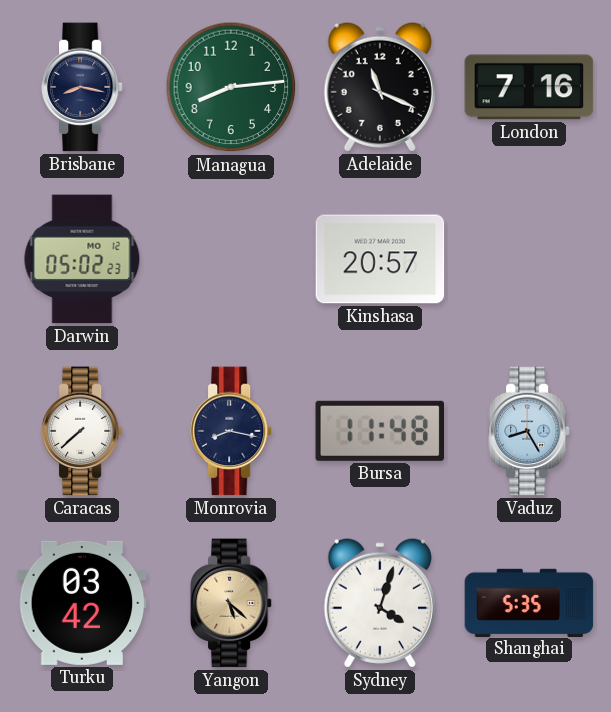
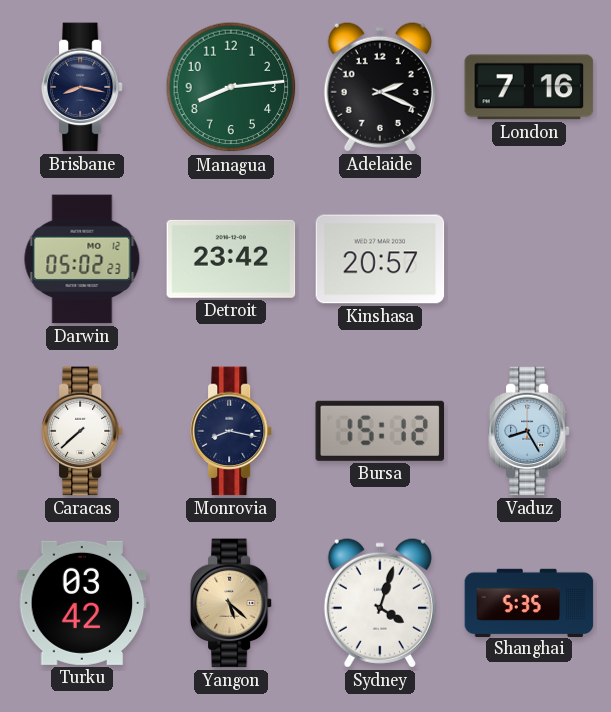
Adelaide: 11:19 -> 2:19 (380, 87)
Detroit: none -> 23:42 (231, 259)
Bursa: 11:48 -> 15:12 (380, 431)
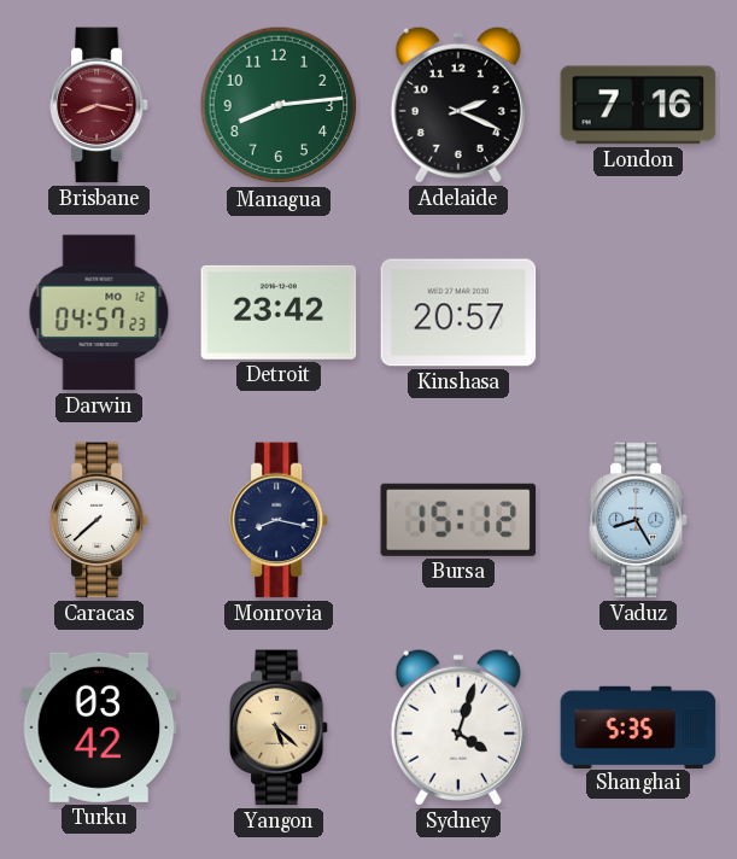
Brisbane dial: navy -> burgundy (99, 105)
Darwin: 05:02 -> 04:57 (99, 312)
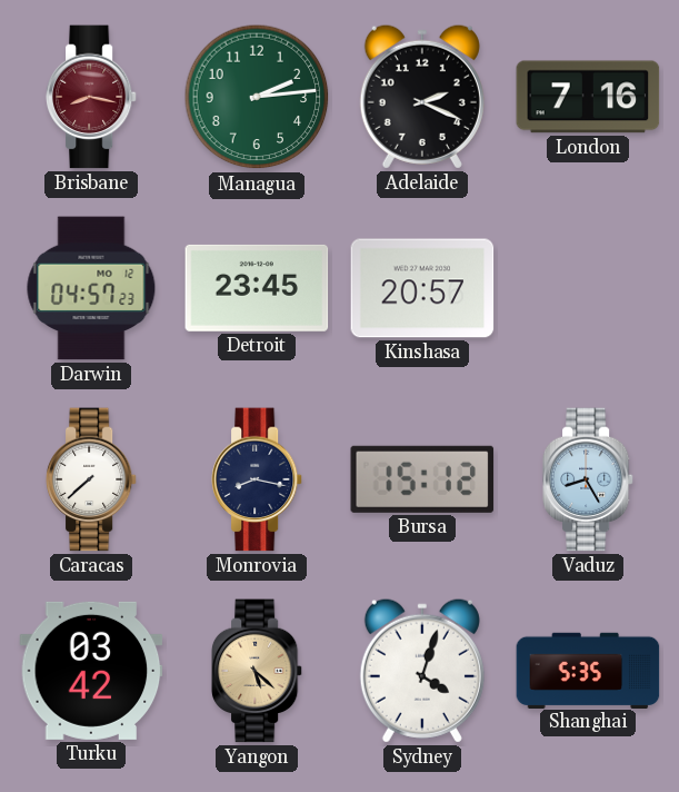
Managua: 8:14 -> 2:14 (257, 97)
Detroit: 23:42 -> 23:45 (257, 288)
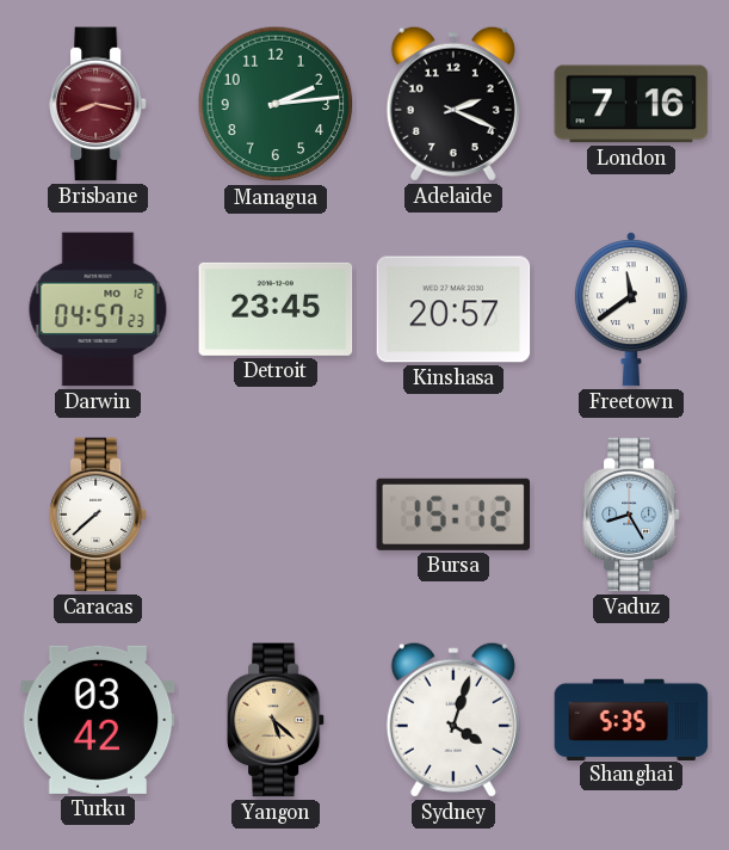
Freetown: none -> 11:39 (631, 309)
Monrovia: 8:17 -> none (257, 479)
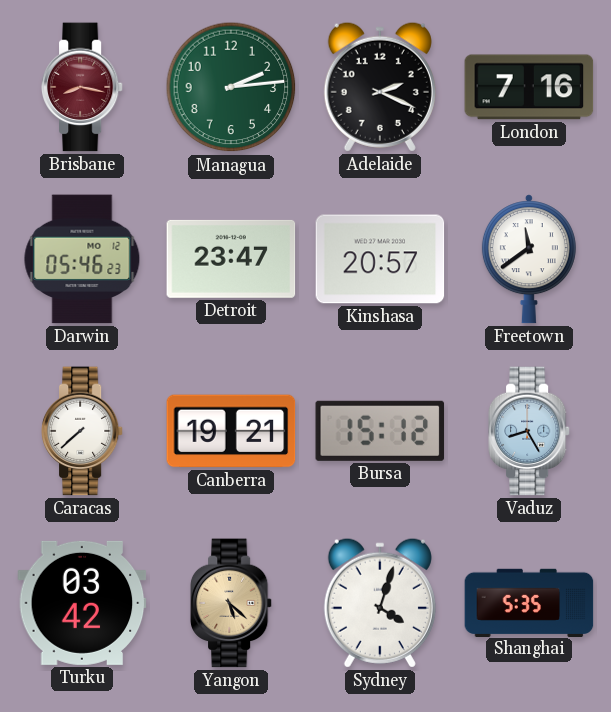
Darwin: 04:57 -> 05:46 (82, 259)
Detroit: 23:45 -> 23:47 (231, 259)
Canberra: none -> 19:21 (231, 431)
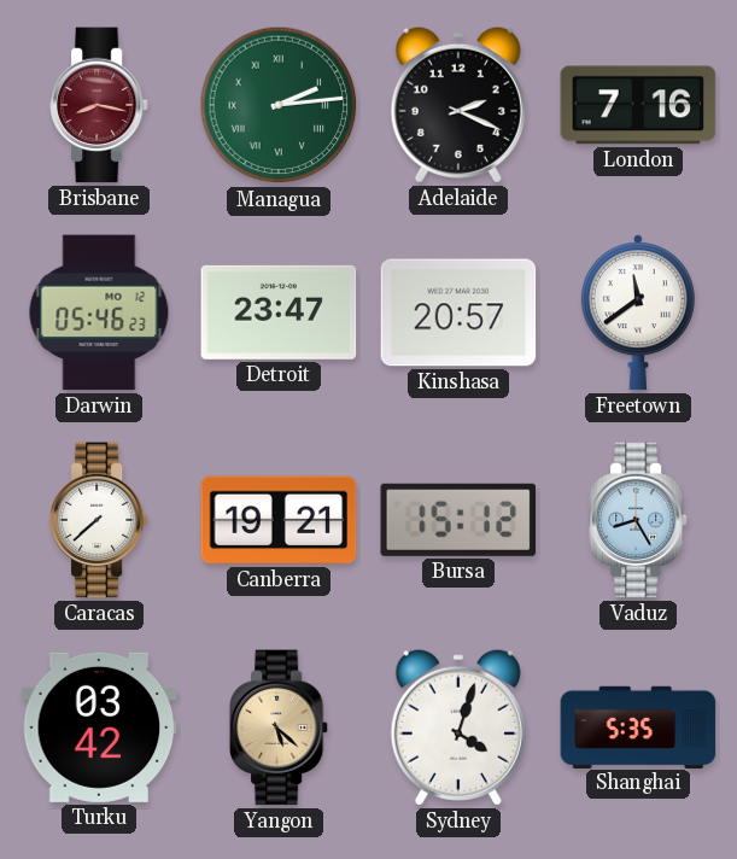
Managua numerals: Arabic -> Roman (279, 105)
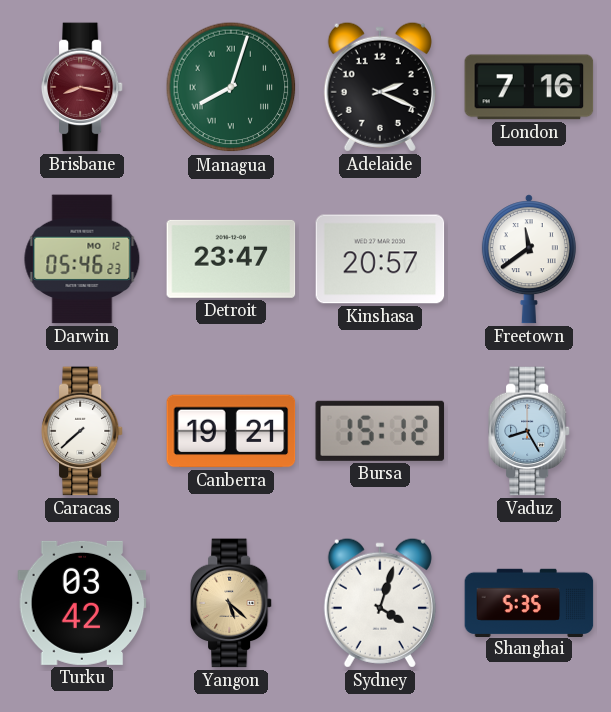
Managua: 2:14 -> 8:03 (231, 87)
